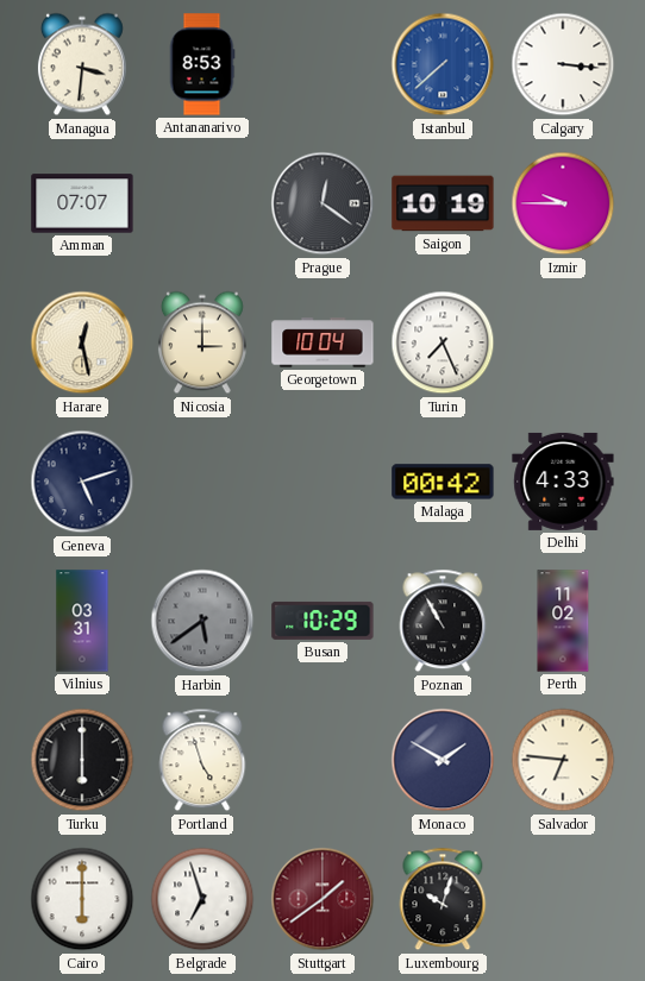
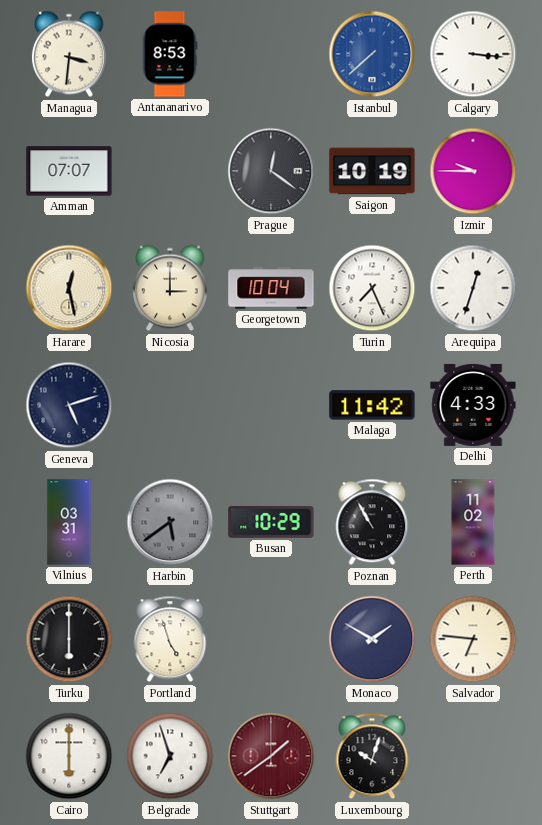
Arequipa: none -> 12:33 (473, 288)
Malaga: 00:42 -> 11:42 (372, 405)
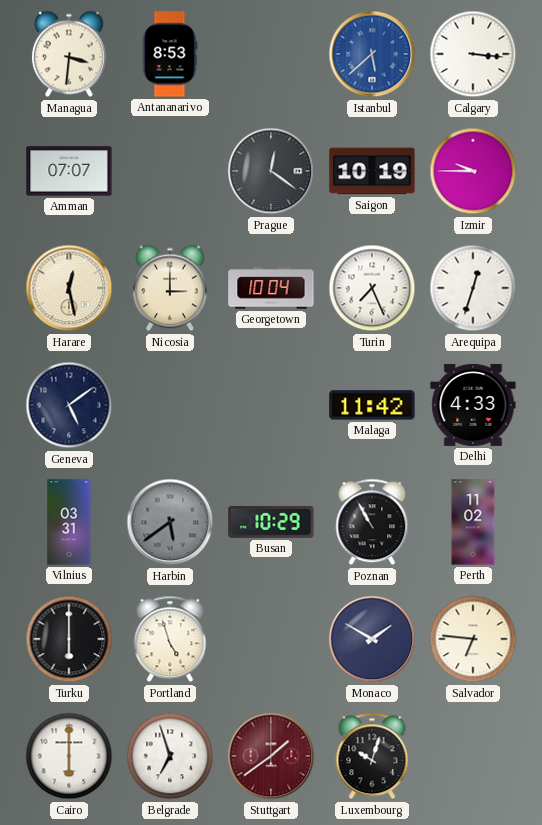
Istanbul: 7:38 -> 5:38 (372, 54)
Geneva: 5:12 -> 5:09 (69, 405)
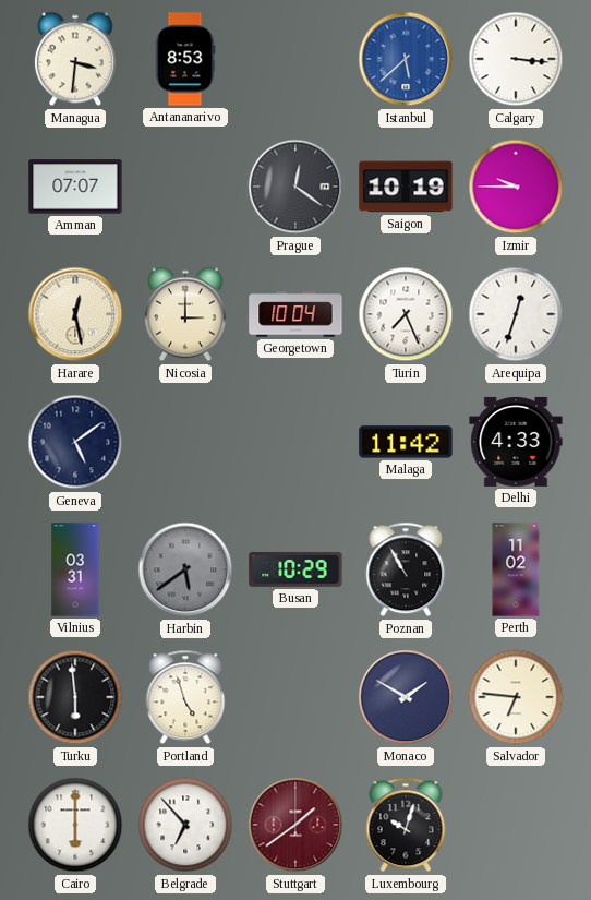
Turku: 6:00 -> 5:59 (75, 697)
Belgrade: 6:57 -> 6:53 (185, 825)
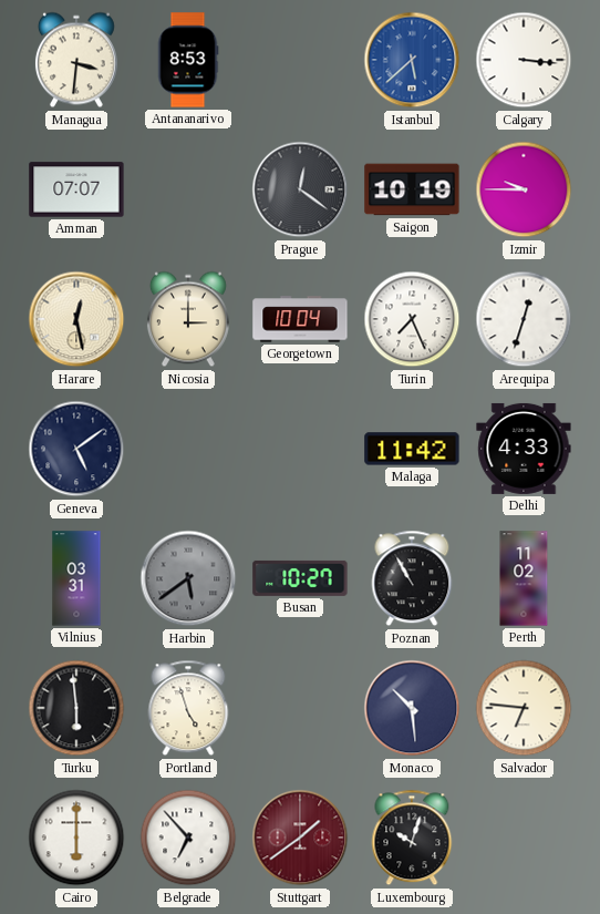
Busan: 10:29 -> 10:27 (300, 578)
Monaco: 1:50 -> 10:29 (412, 708)
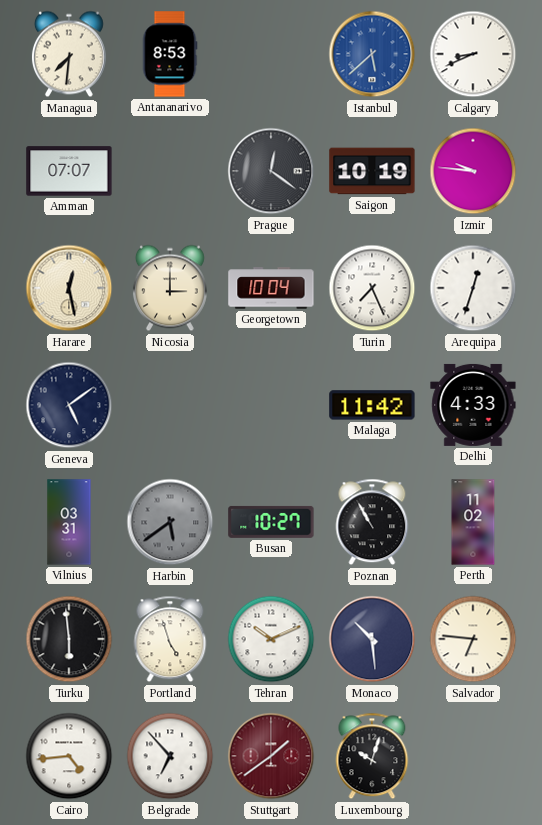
Managua: 3:31 -> 7:31 (69, 54)
Calgary: 3:16 -> 8:41 (473, 54)
Izmir: 9:45 -> 9:46 (473, 171)
Tehran: none -> 10:11 (271, 639)
Cairo: 6:00 -> 4:44 (69, 756)
